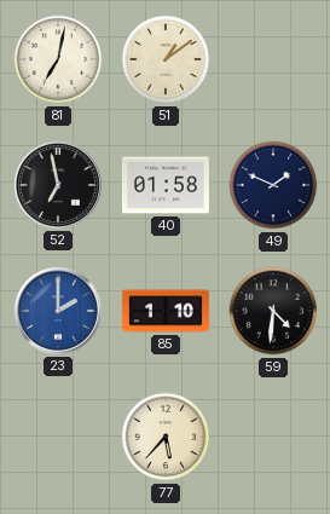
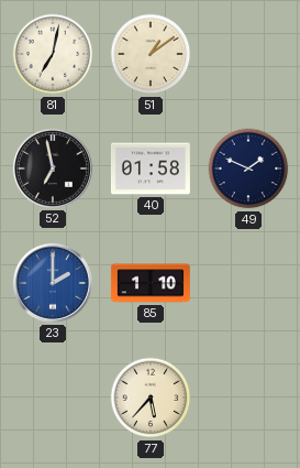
59: 4:31 -> none (273, 311)
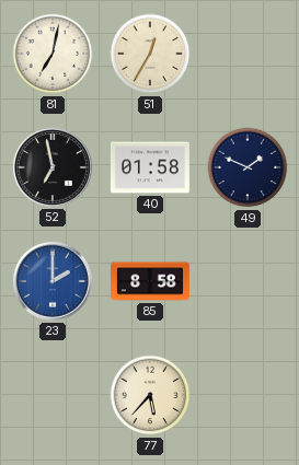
51: 1:09 -> 12:35 (150, 54)
85: 1:10 -> 8:58 (150, 281)
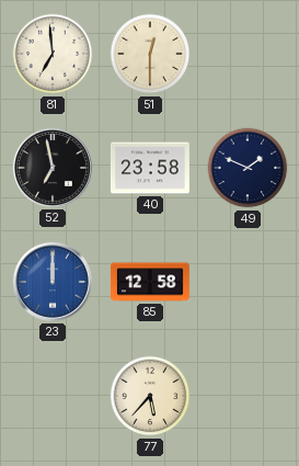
81: 7:02 -> 6:59 (53, 54)
51: 12:35 -> 12:30 (150, 54)
40: 01:58 -> 23:58 (150, 168)
23: 2:00 -> 12:00 (53, 282)
85: 8:58 -> 12:58 (150, 282)
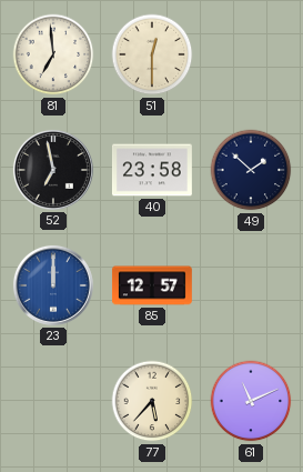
49: 1:49 -> 1:52 (251, 170)
85: 12:58 -> 12:57 (152, 285)
61: none -> 11:11 (251, 401)
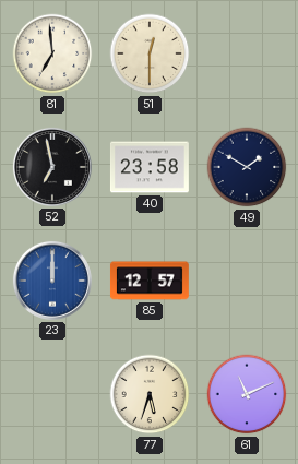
49: 1:52 -> 1:50 (247, 167)
77: 5:37 -> 5:33 (150, 394)
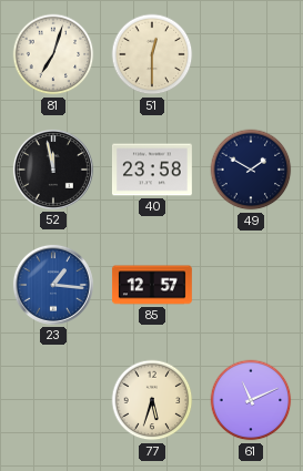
81: 6:59 -> 7:03 (53, 54)
52: 6:58 -> 11:58 (53, 170)
23: 12:00 -> 1:16 (53, 285)
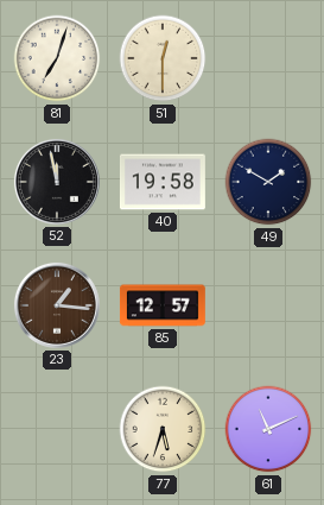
40: 23:58 -> 19:58 (163, 182)
23 dial: blue -> brown (57, 305)
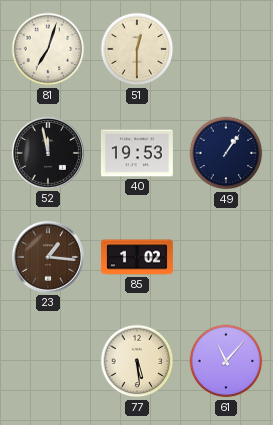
40: 19:58 -> 19:53 (137, 153)
49: 1:50 -> 1:06 (226, 153)
85: 12:57 -> 1:02 (137, 257)
77: 5:33 -> 5:29 (137, 361)
61: 11:11 -> 11:07 (226, 361)
